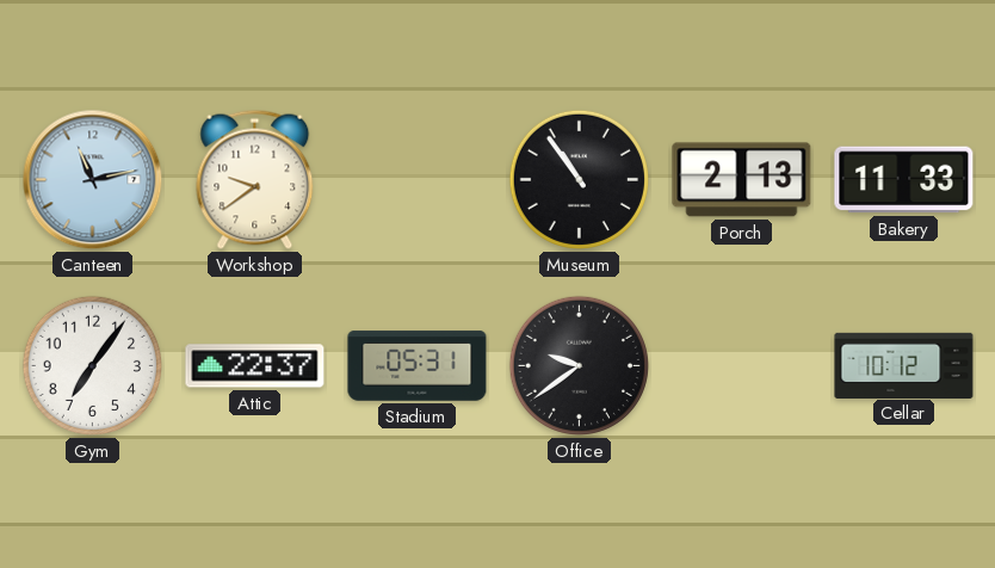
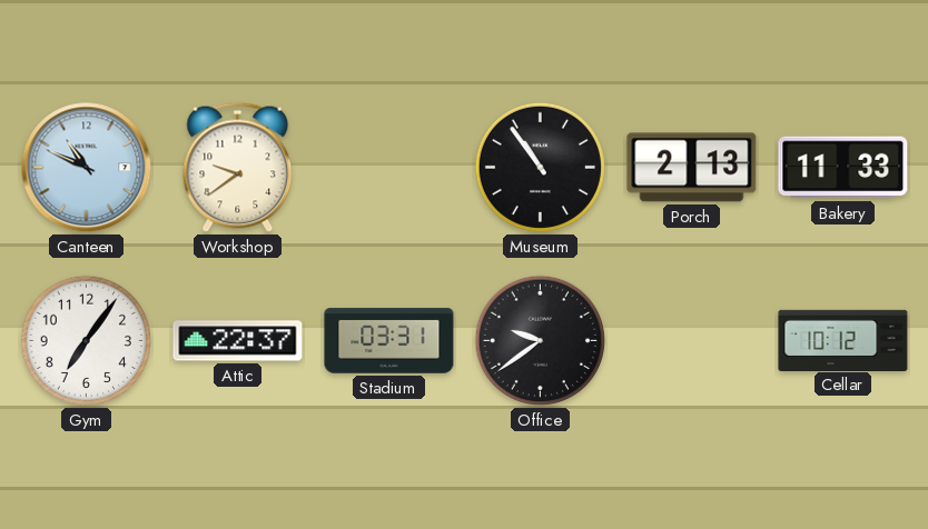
Canteen: 11:13 -> 10:49 (87, 168)
Stadium: 05:31 -> 03:31 (389, 341)
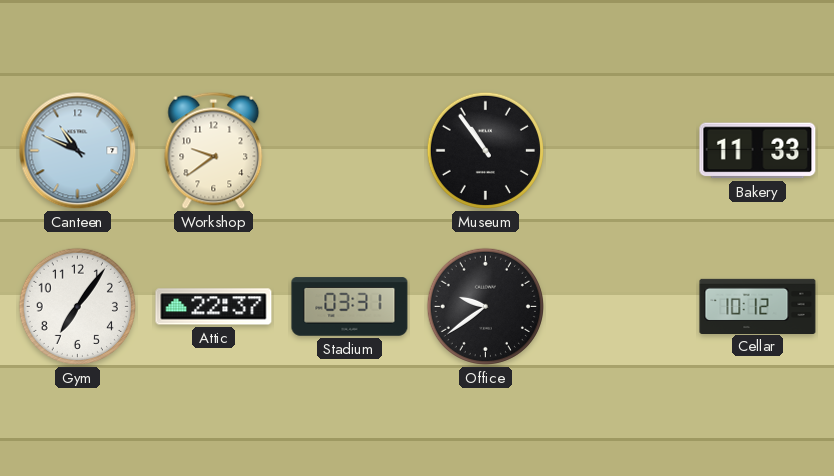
Porch: 2:13 -> none (692, 168)
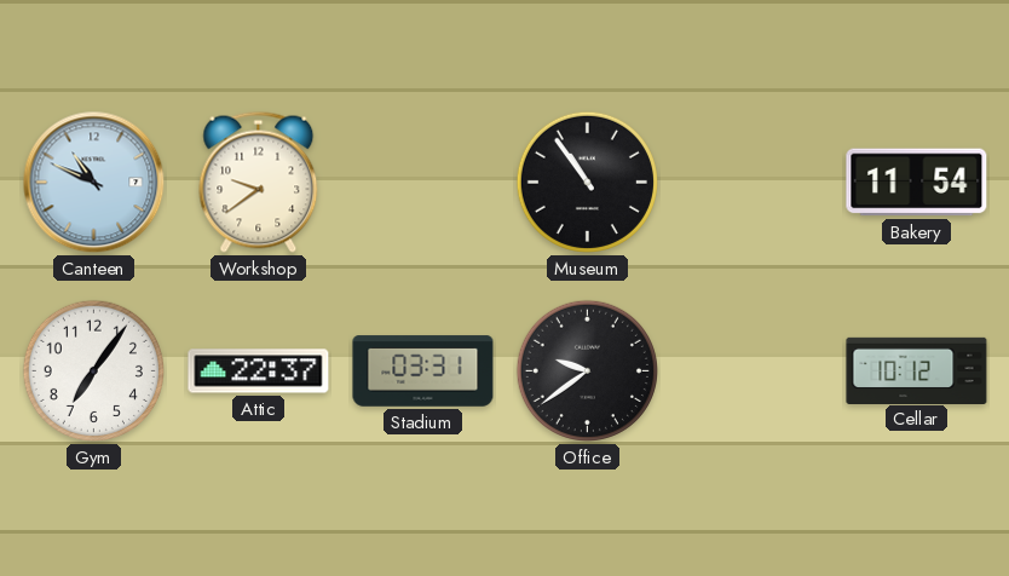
Bakery: 11:33 -> 11:54 (917, 183)
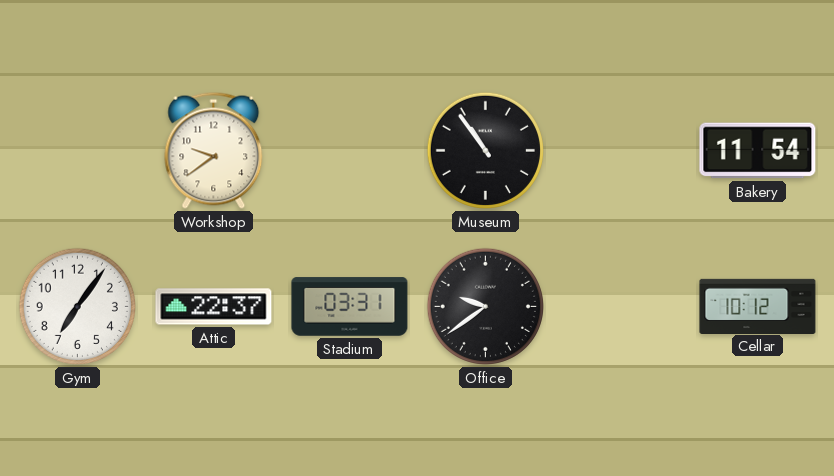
Canteen: 10:49 -> none (94, 183)
